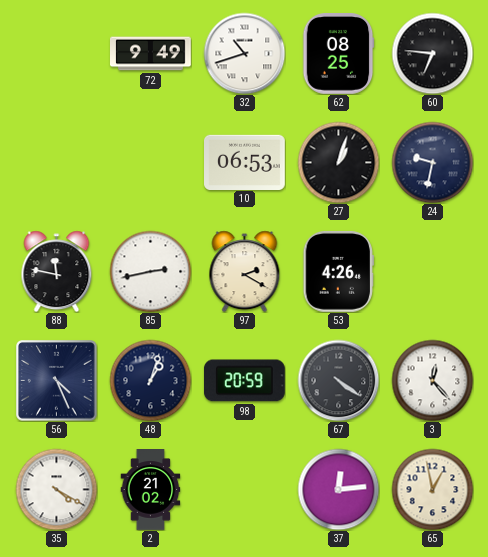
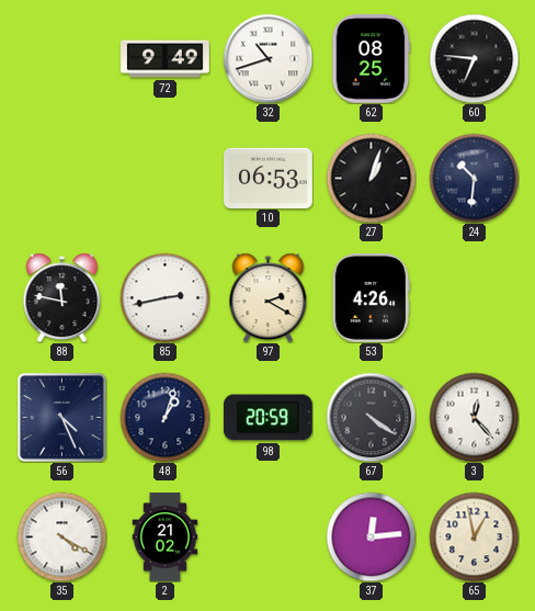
24: 9:32 -> 10:31 (474, 178)
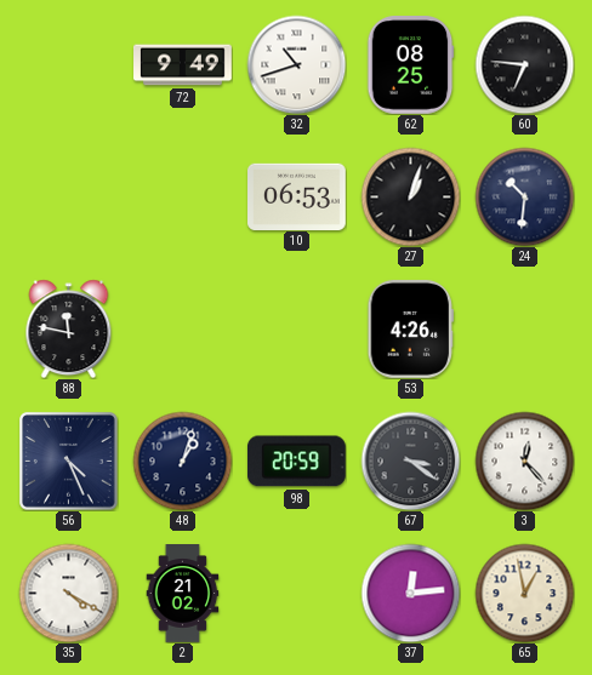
85: 2:43 -> none (164, 297)
97: 2:20 -> none (269, 297)
67: 4:21 -> 3:21 (410, 461)
